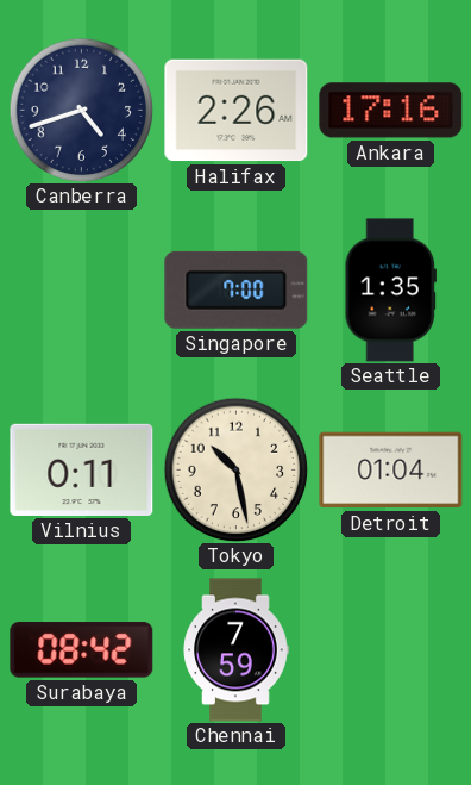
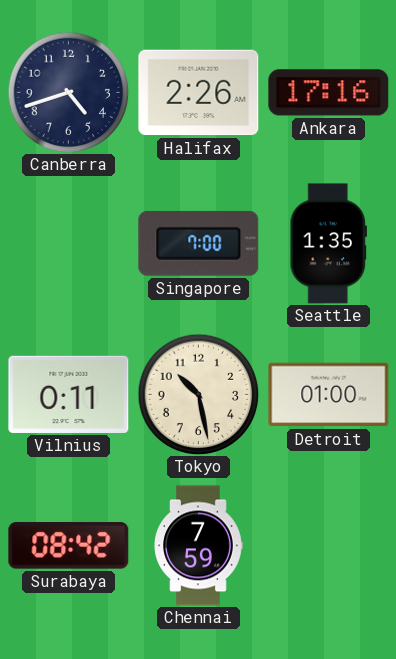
Detroit: 01:04 -> 01:00 (329, 395)
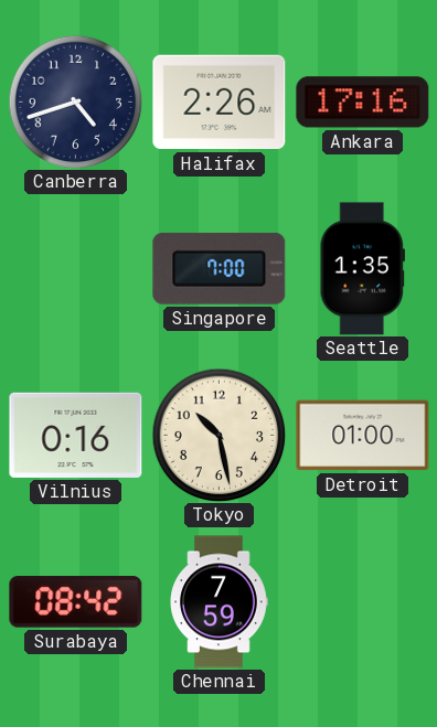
Vilnius: 0:11 -> 0:16 (76, 435)
